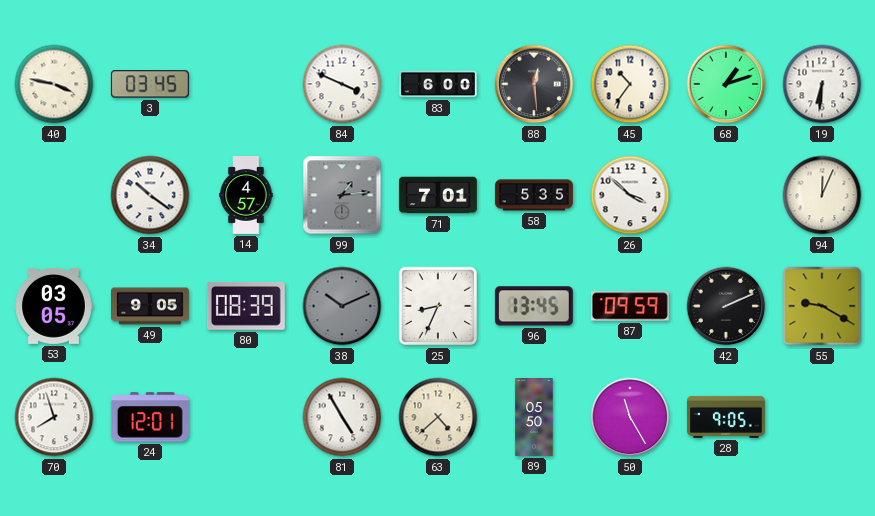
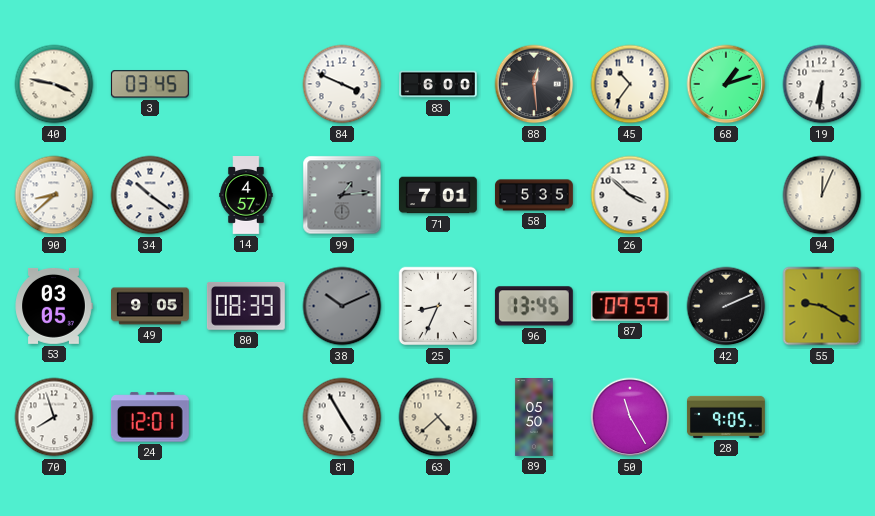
90: none -> 8:38 (54, 195)
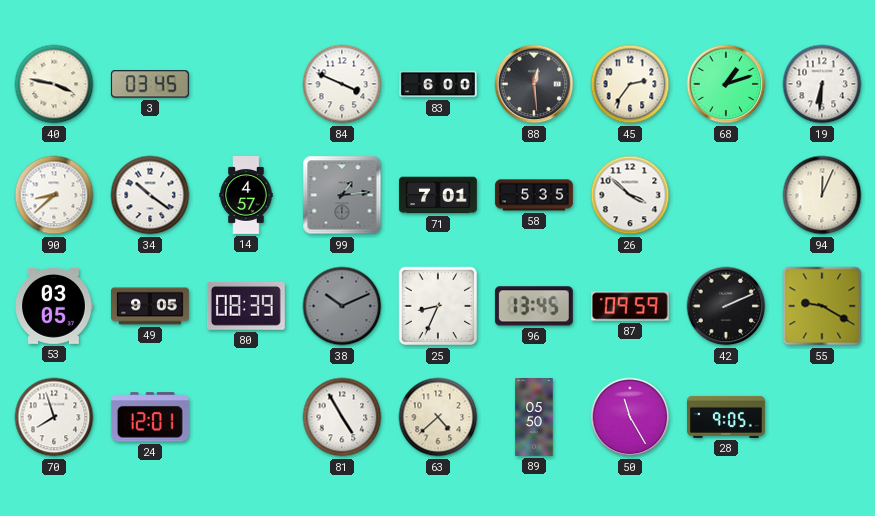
45: 10:36 -> 2:36 (630, 84)
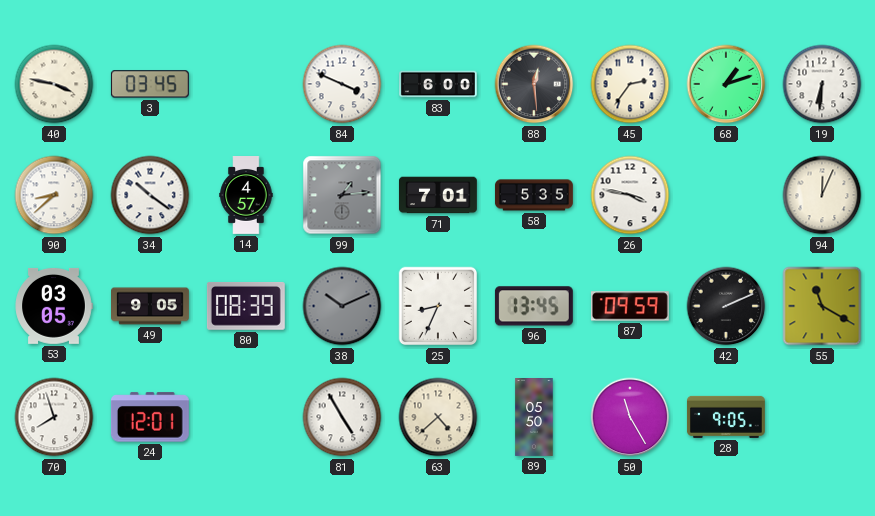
26: 3:52 -> 3:47 (630, 195)
55: 9:20 -> 11:20 (822, 306)
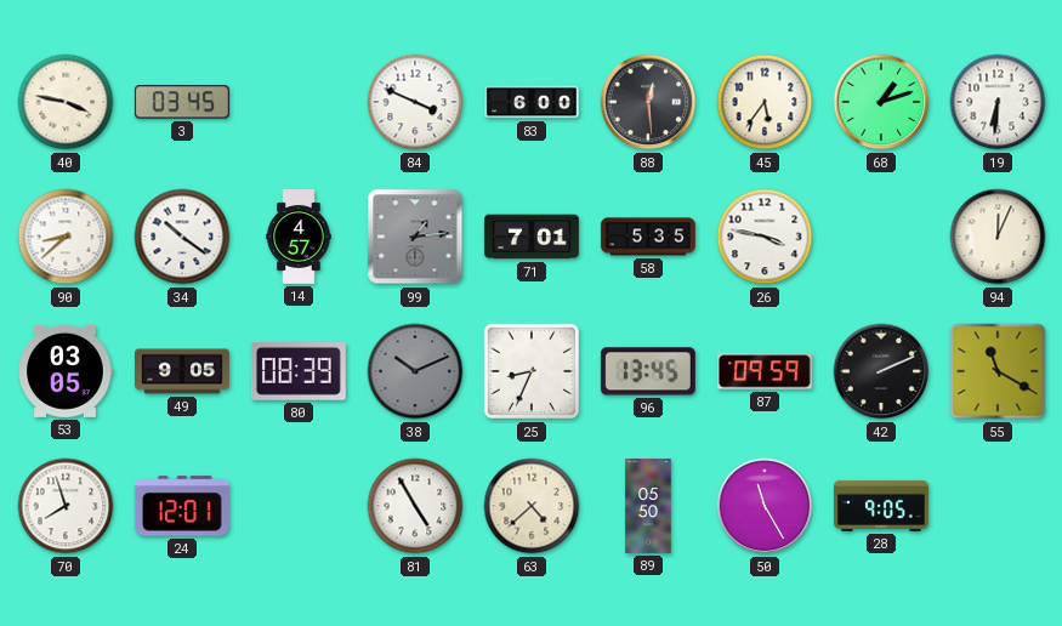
45: 2:36 -> 5:36 (765, 102)
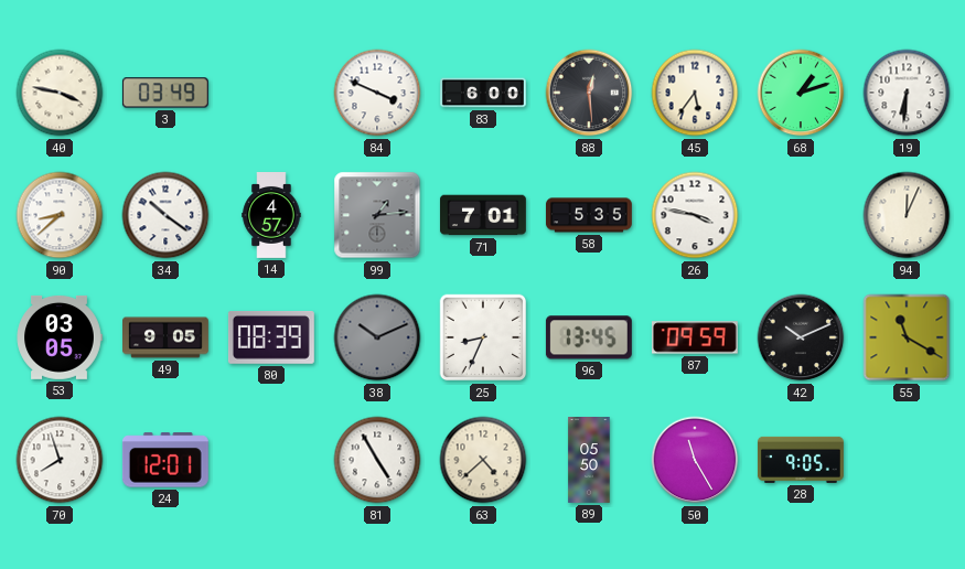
3: 03:45 -> 03:49 (165, 93)
42: 2:11 -> 10:11 (801, 337)
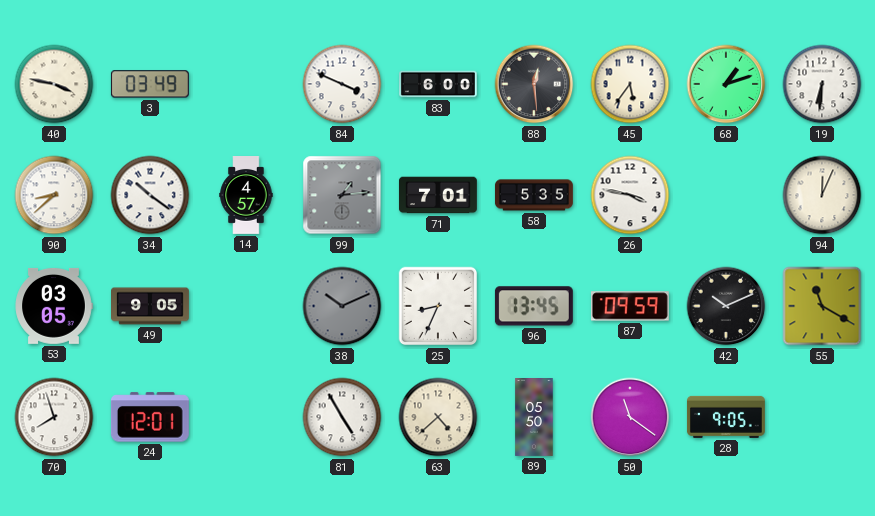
80: 08:39 -> none (271, 339)
50: 11:25 -> 11:21 (630, 417)
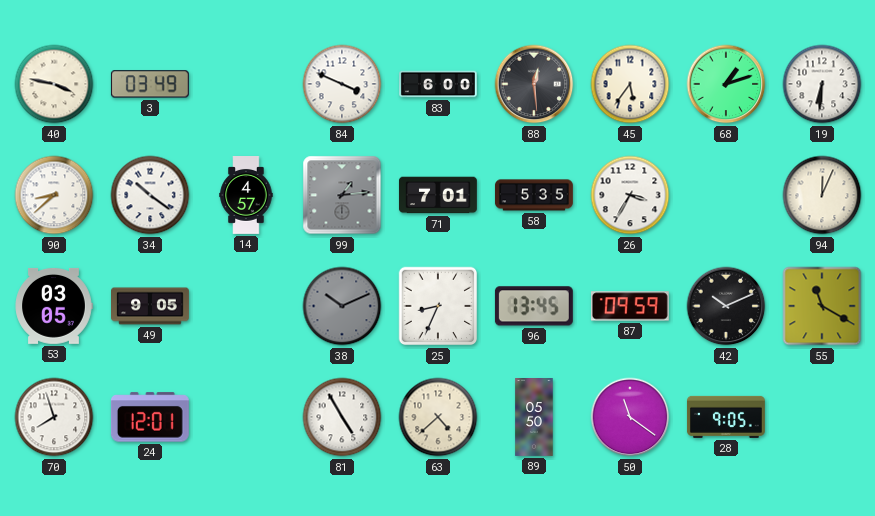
26: 3:47 -> 3:35 (630, 195)
